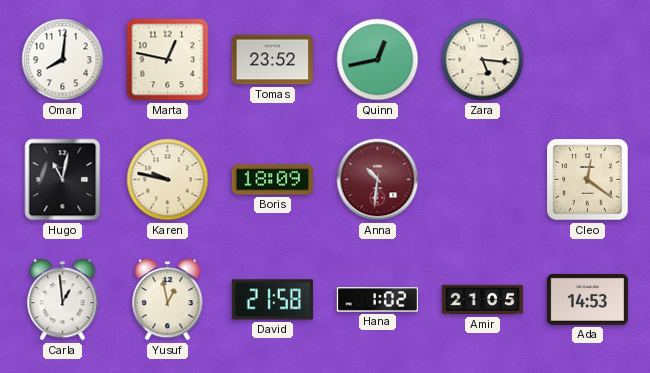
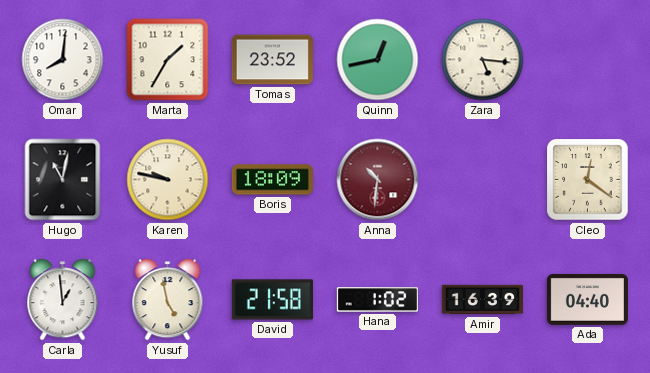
Marta: 12:47 -> 1:35 (168, 60)
Yusuf: 12:58 -> 4:58 (168, 300)
Amir: 21:05 -> 16:39 (482, 300)
Ada: 14:53 -> 04:40 (587, 299)
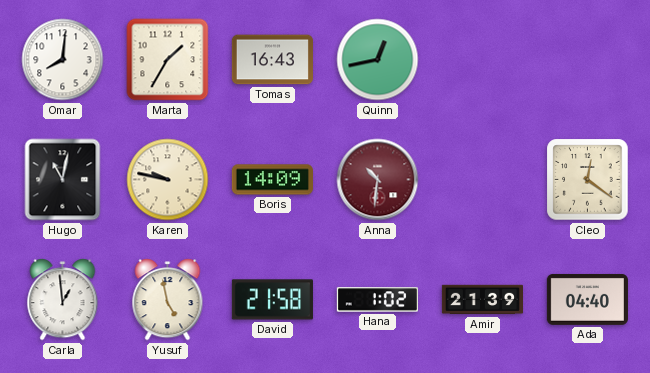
Tomas: 23:52 -> 16:43 (272, 60)
Zara: 5:16 -> none (483, 60)
Boris: 18:09 -> 14:09 (272, 180)
Amir: 16:39 -> 21:39 (482, 300)
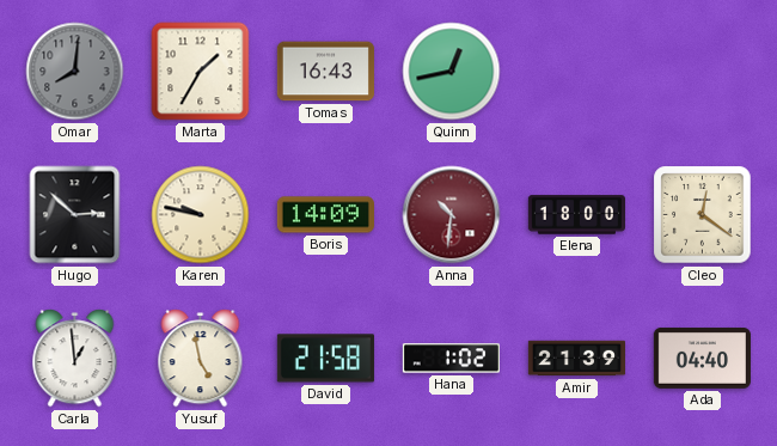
Omar dial: white -> grey (75, 72)
Hugo: 11:02 -> 2:52 (75, 215)
Elena: none -> 18:00 (576, 215)
